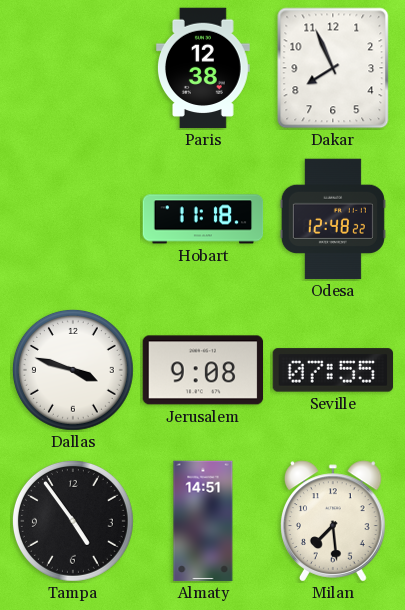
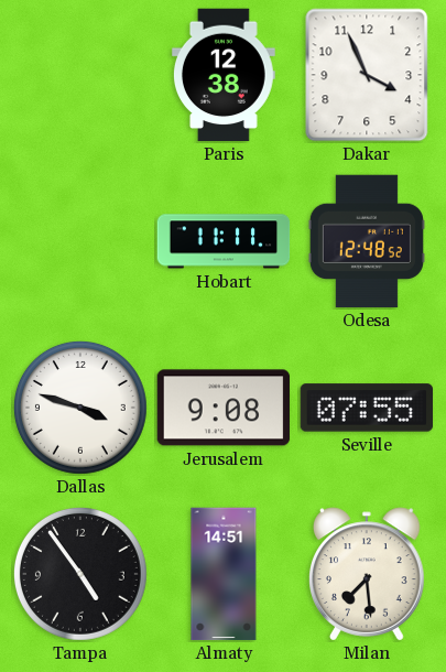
Dakar: 7:56 -> 3:56 (367, 75)
Hobart: 11:18 -> 11:11 (224, 241)
Odesa: 12:48:22 -> 12:48:52 (367, 241)
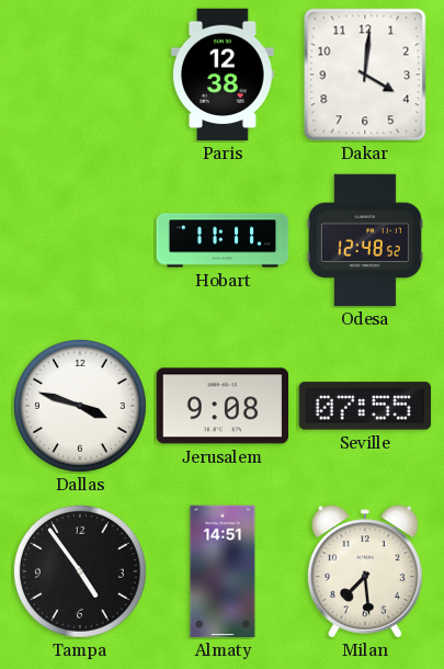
Dakar: 3:56 -> 4:01 (365, 75)
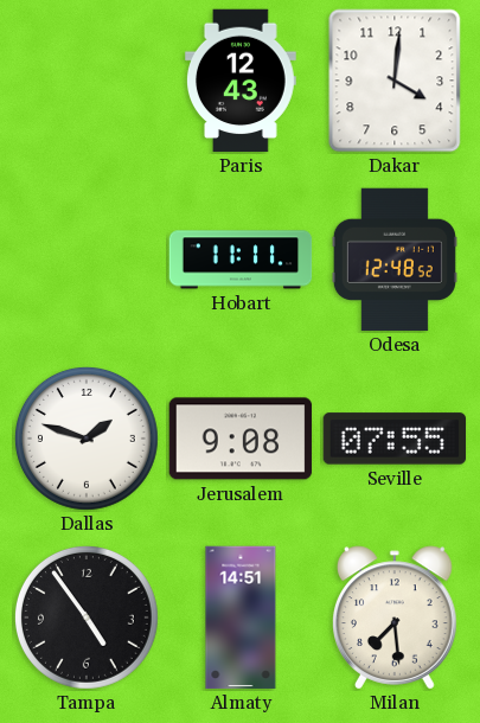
Paris: 12:38 -> 12:43 (241, 81)
Dallas: 3:48 -> 1:48 (87, 439)
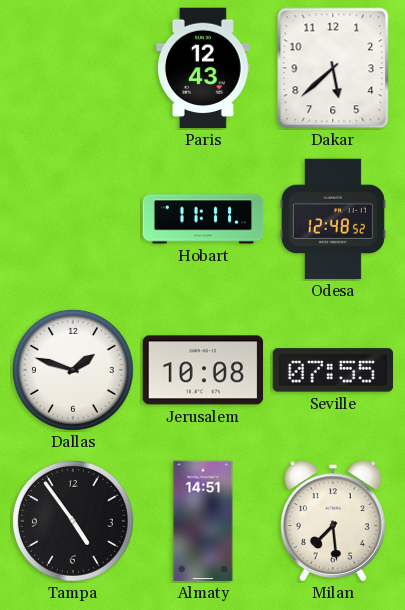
Dakar: 4:01 -> 5:38 (333, 68)
Jerusalem: 9:08 -> 10:08 (203, 370)
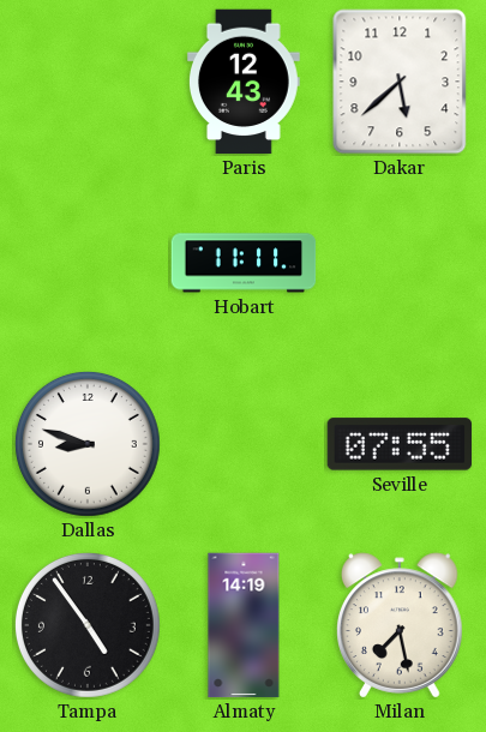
Odesa: 12:48 -> none (333, 219)
Dallas: 1:48 -> 8:48 (88, 444)
Jerusalem: 10:08 -> none (203, 370)
Almaty: 14:51 -> 14:19 (244, 625)
Milan: 7:29 -> 7:28 (401, 625)
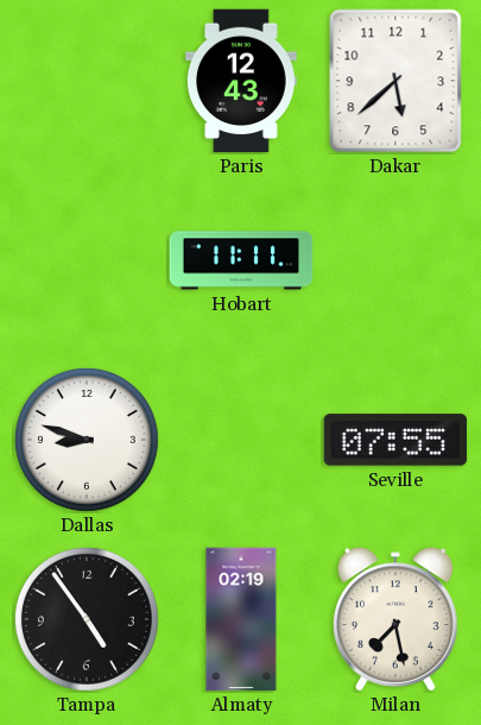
Almaty: 14:19 -> 02:19 (241, 619)
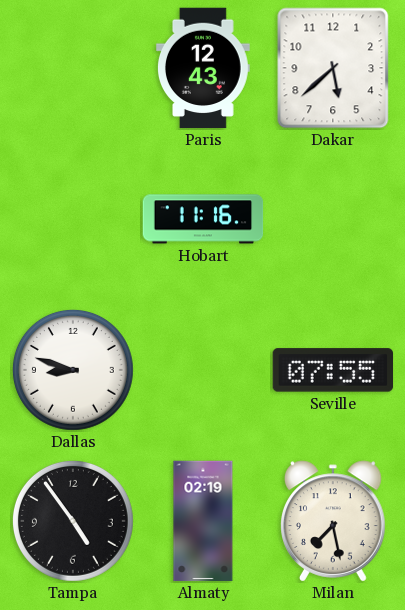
Hobart: 11:11 -> 11:16 (203, 219)
